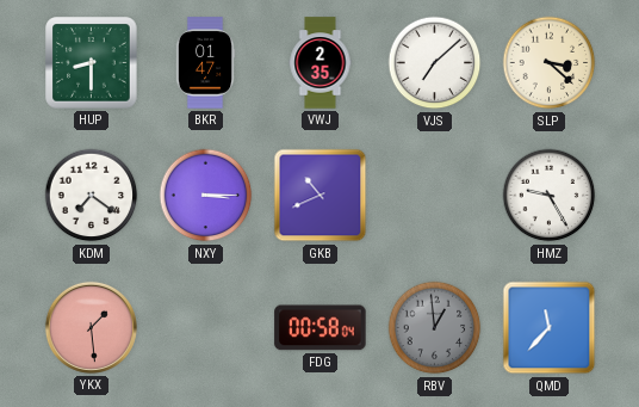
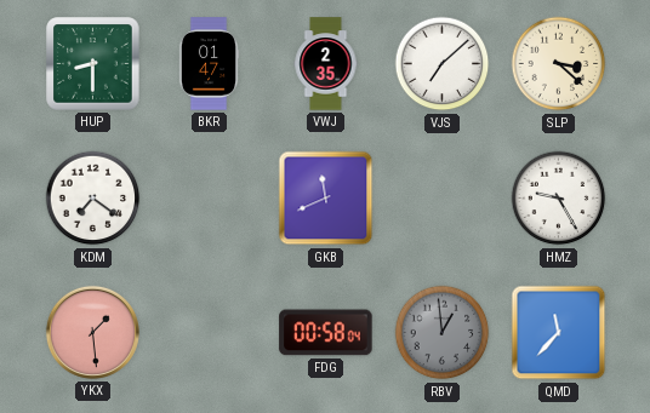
NXY: 3:15 -> none (206, 196)
GKB: 10:41 -> 11:41 (326, 199)
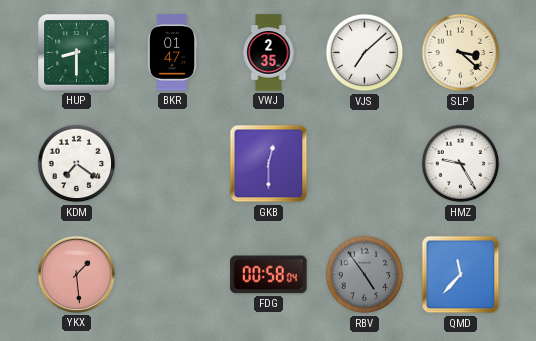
GKB: 11:41 -> 12:30 (269, 164)
RBV: 12:59 -> 4:54 (365, 275)
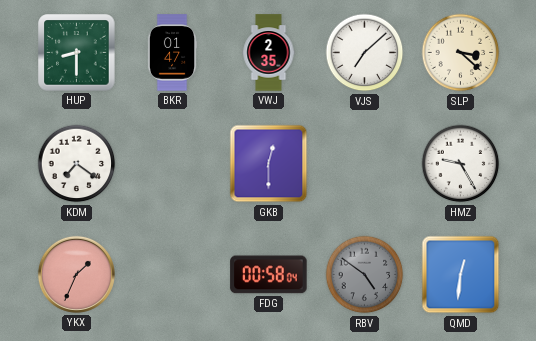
YKX: 1:29 -> 1:34 (76, 274)
RBV: 4:54 -> 4:51 (365, 275)
QMD: 11:37 -> 12:31 (461, 275)
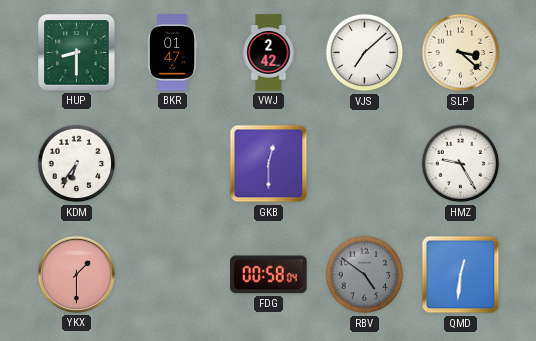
VWJ: 2:35 -> 2:42 (269, 53)
KDM: 7:21 -> 6:36 (77, 164)
YKX: 1:34 -> 1:30 (76, 274)
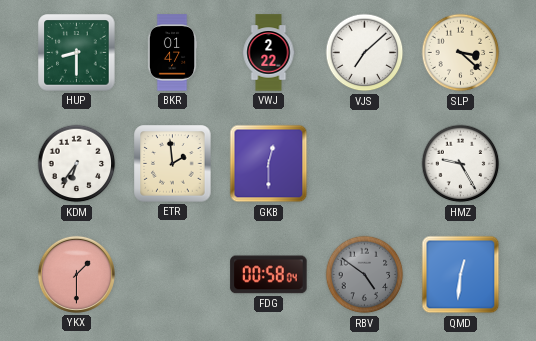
VWJ: 2:42 -> 2:22 (269, 53)
ETR: none -> 1:59 (173, 164)
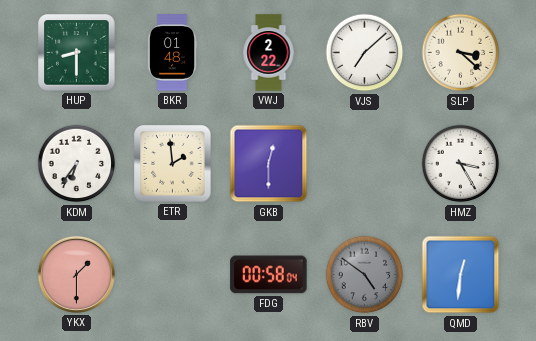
BKR: 01:47 -> 01:48 (172, 53)
HMZ: 9:25 -> 3:25 (461, 164)
